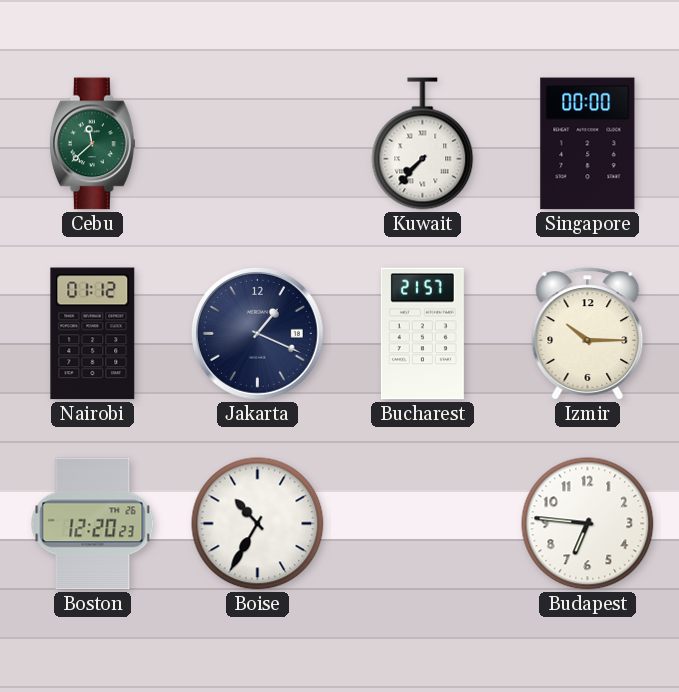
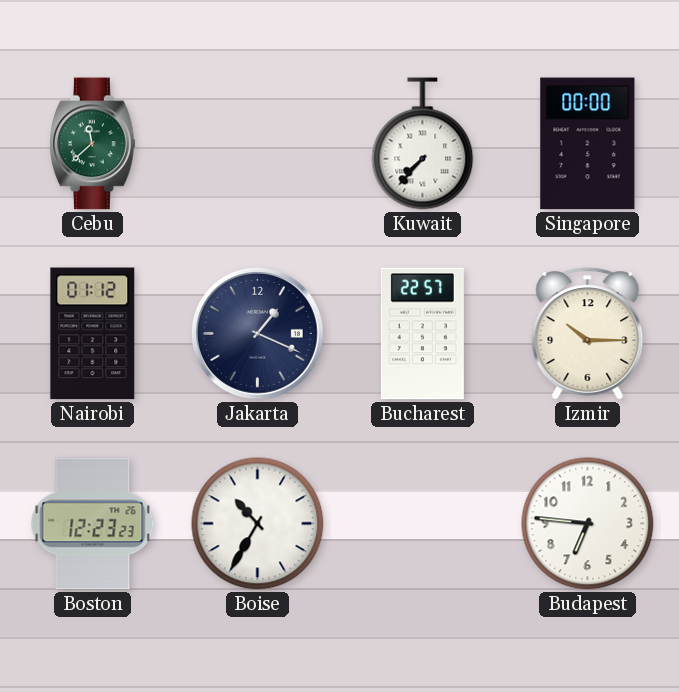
Bucharest: 21:57 -> 22:57 (422, 334)
Boston: 12:20 -> 12:23 (93, 524)
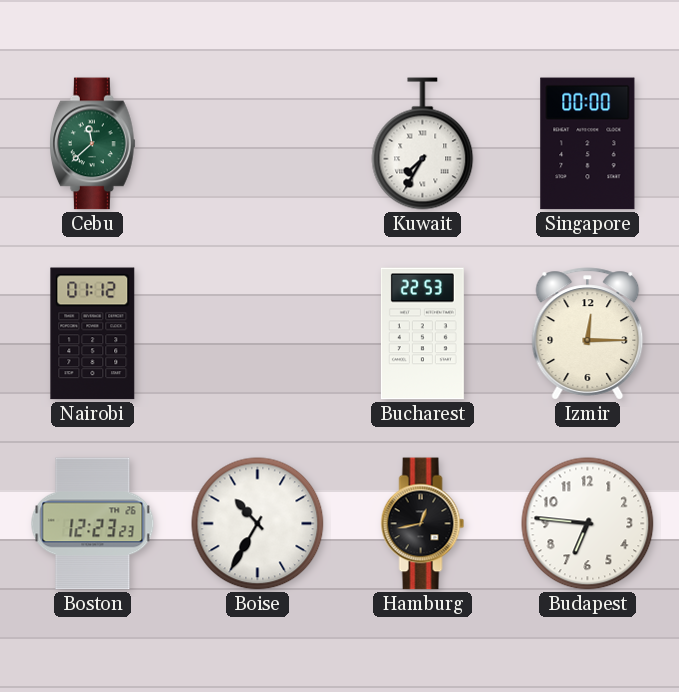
Kuwait: 7:37 -> 7:35 (423, 144)
Jakarta: 1:19 -> none (257, 333)
Bucharest: 22:57 -> 22:53 (422, 334)
Izmir: 10:15 -> 12:15 (588, 334)
Hamburg: none -> 12:43 (423, 524)
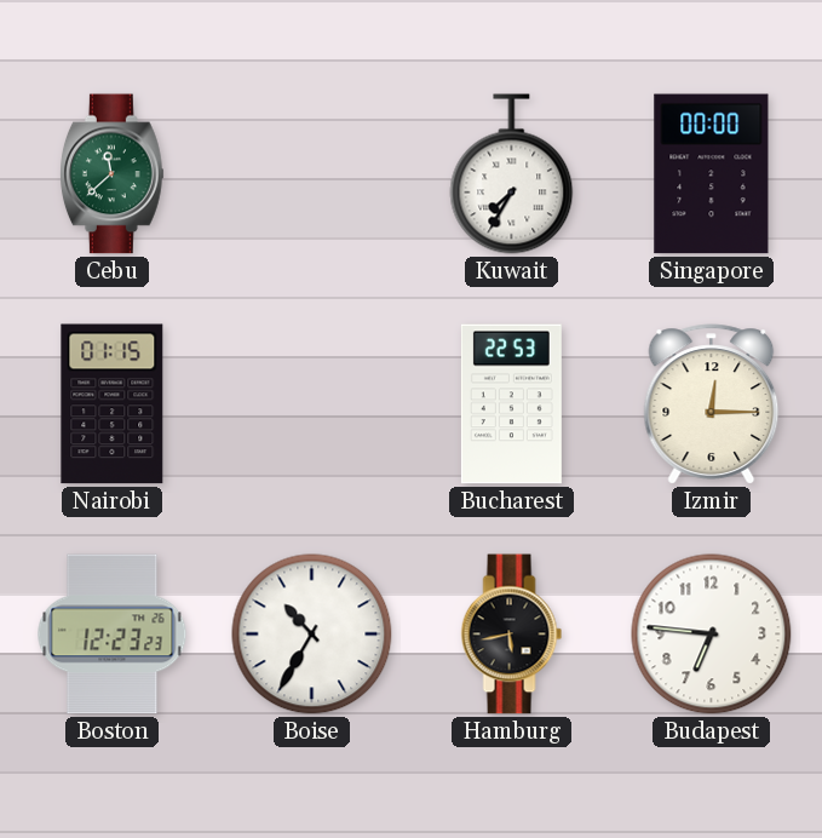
Nairobi: 01:12 -> 01:15 (113, 404)
Hamburg: 12:43 -> 5:43 (512, 635)
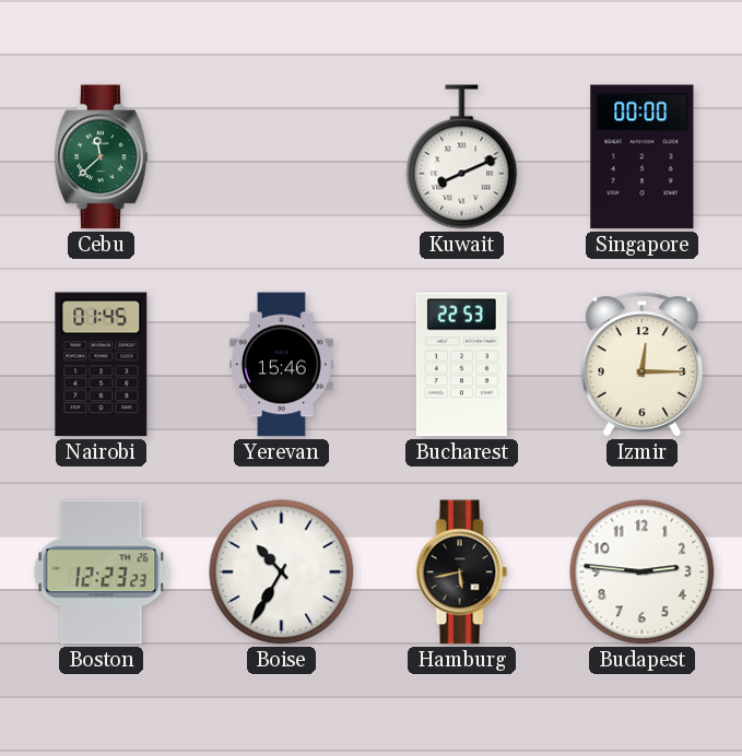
Kuwait: 7:35 -> 8:11 (462, 157)
Nairobi: 01:15 -> 01:45 (102, 365)
Yerevan: none -> 15:46 (281, 365)
Budapest: 6:46 -> 2:46 (643, 572)
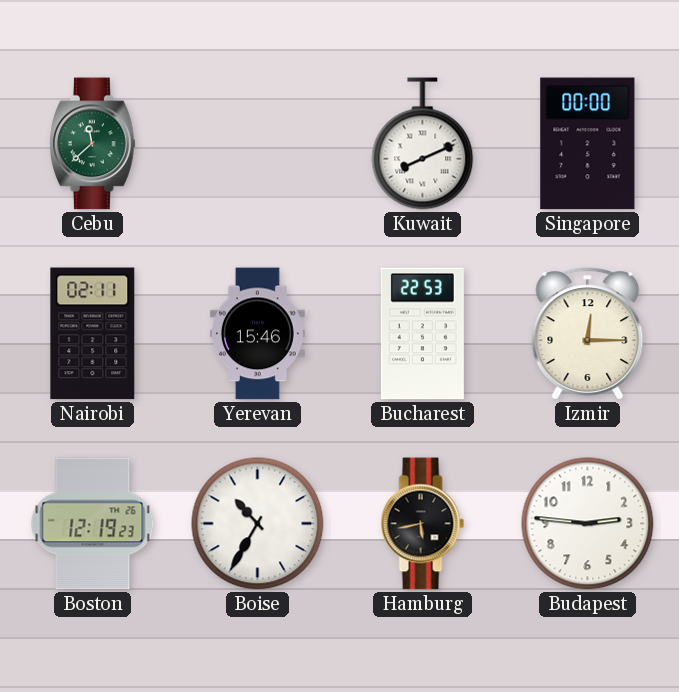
Nairobi: 01:45 -> 02:11 (93, 334)
Boston: 12:23 -> 12:19 (93, 524)
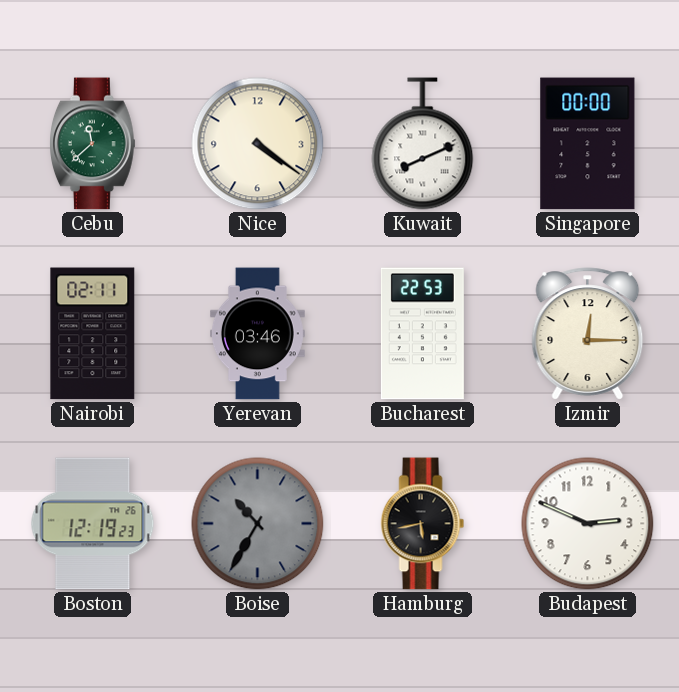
Nice: none -> 4:21 (258, 144)
Yerevan: 15:46 -> 03:46 (257, 334)
Boise dial: white -> grey (258, 524)
Budapest: 2:46 -> 2:49 (588, 524)
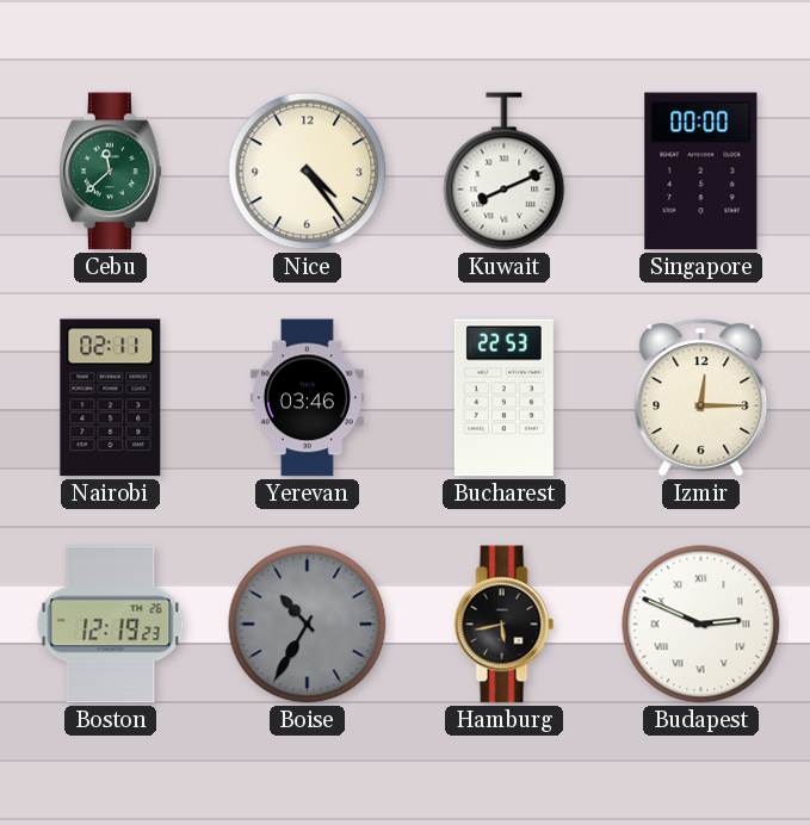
Nice: 4:21 -> 4:24 (308, 172)
Budapest numerals: Arabic -> Roman (701, 625)
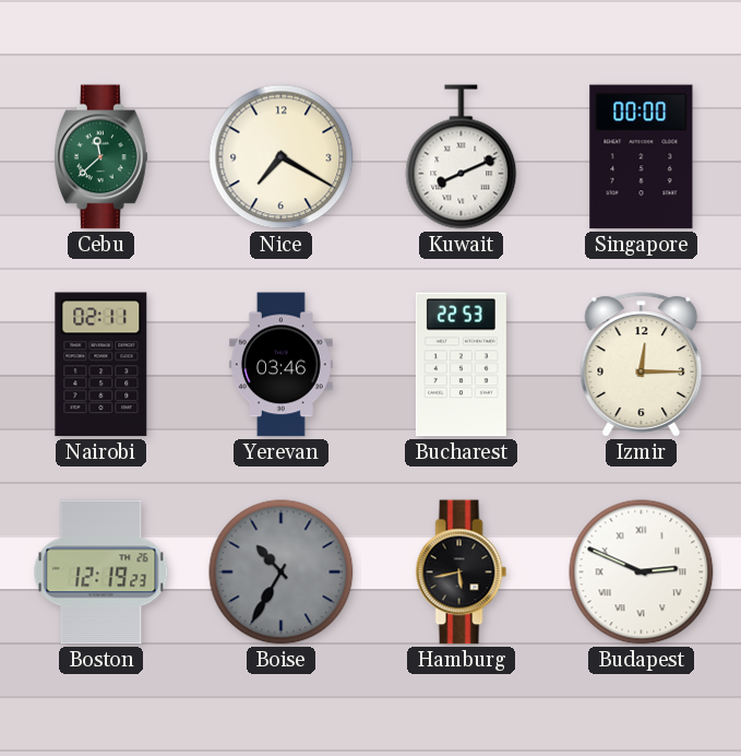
Nice: 4:24 -> 7:20 (282, 157)
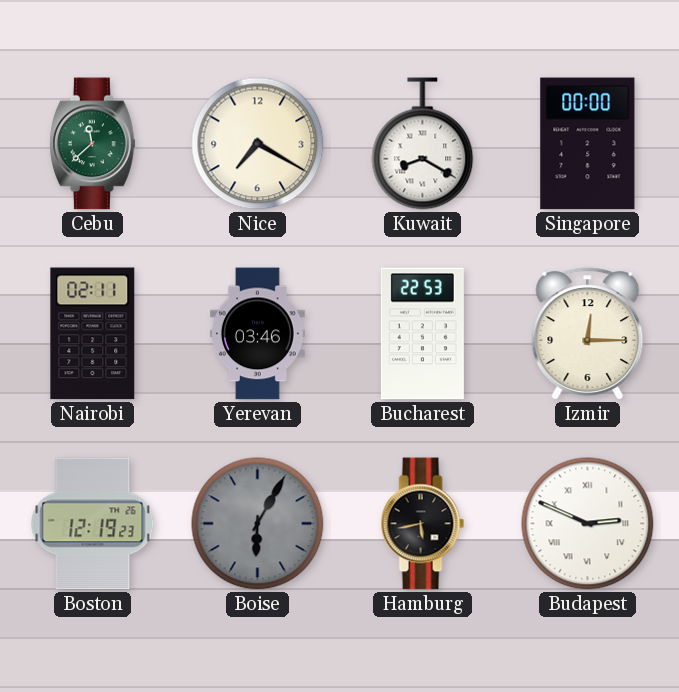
Kuwait: 8:11 -> 8:20 (423, 144)
Boise: 10:35 -> 6:05 (258, 524)
